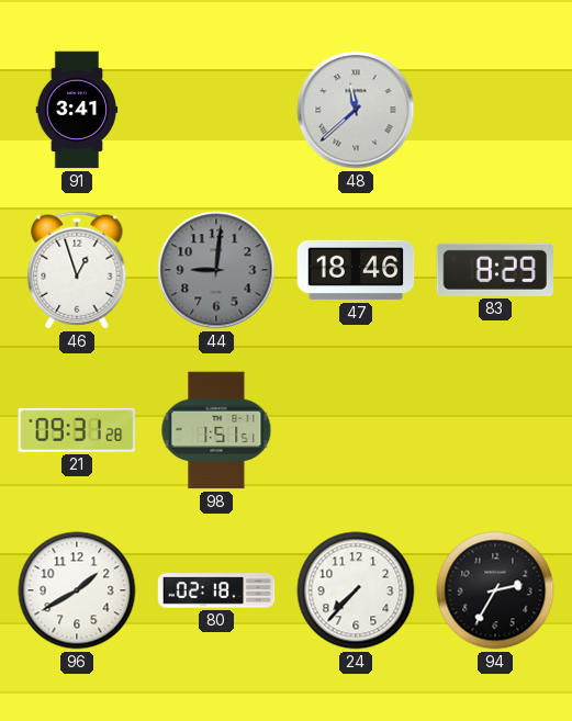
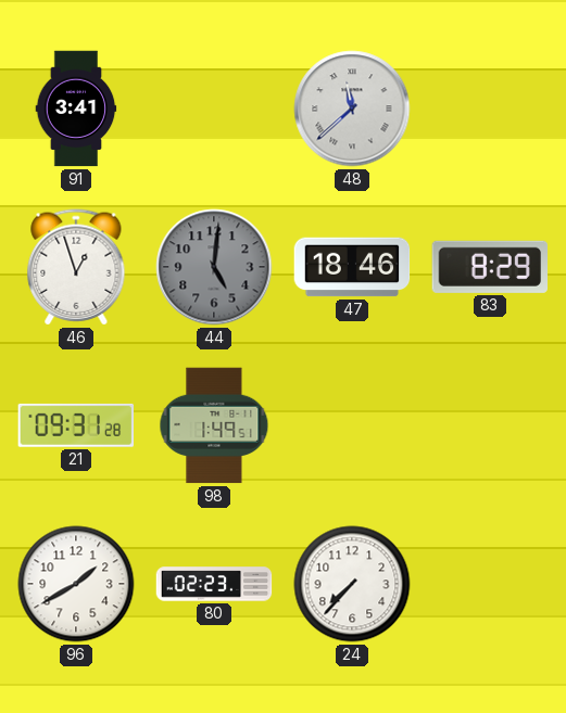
44: 9:01 -> 5:01 (214, 267)
98: 1:51 -> 1:49 (214, 425)
80: 02:18 -> 02:23 (214, 584)
94: 2:35 -> none (495, 590)
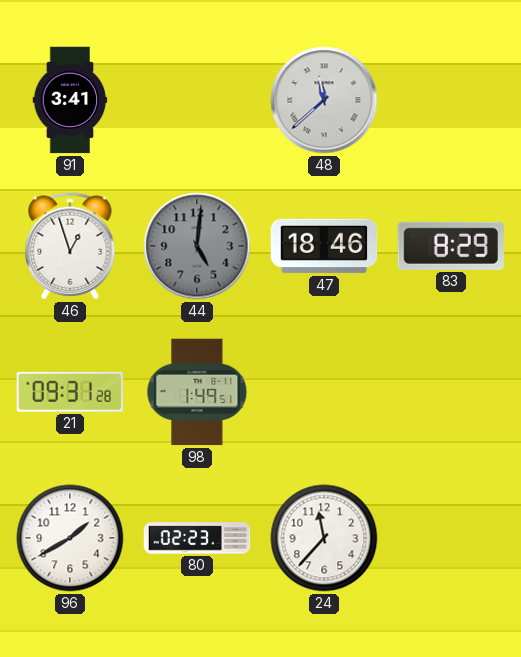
24: 7:37 -> 11:37 (324, 538)
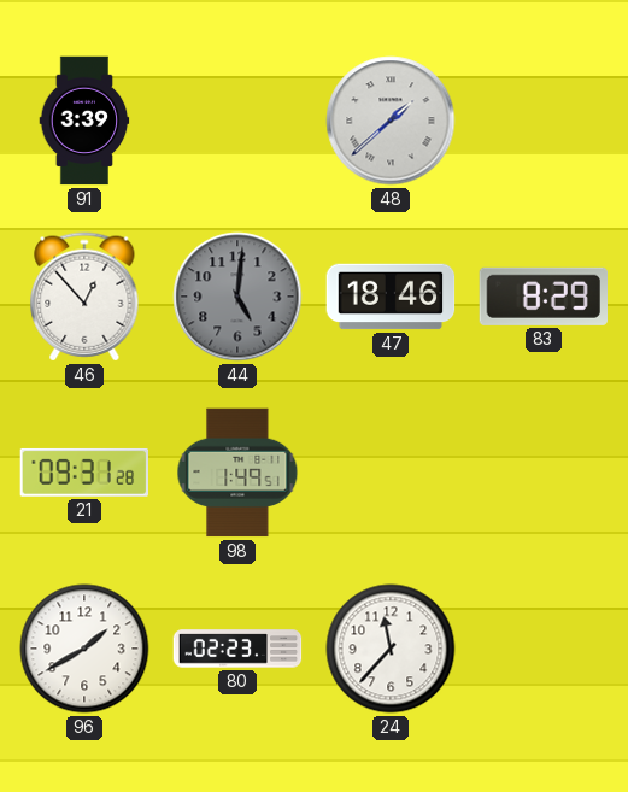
91: 3:41 -> 3:39 (84, 121)
48: 11:38 -> 1:38 (391, 121)
46: 12:57 -> 12:53 (84, 297)
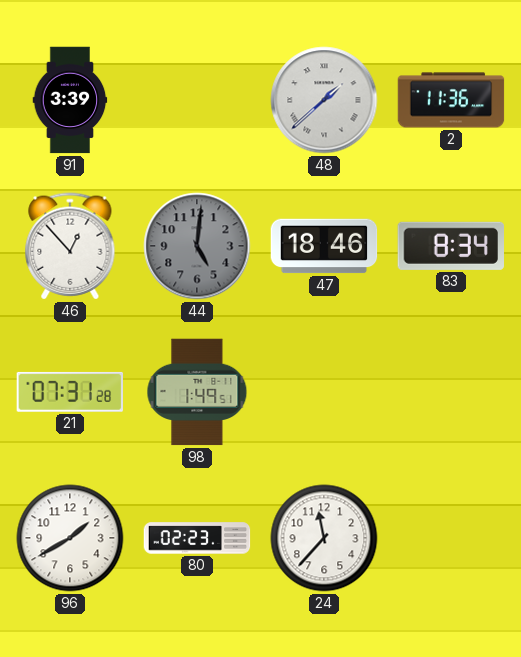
2: none -> 11:36 (451, 100)
83: 8:29 -> 8:34 (450, 246)
21: 09:31 -> 07:31 (69, 392)
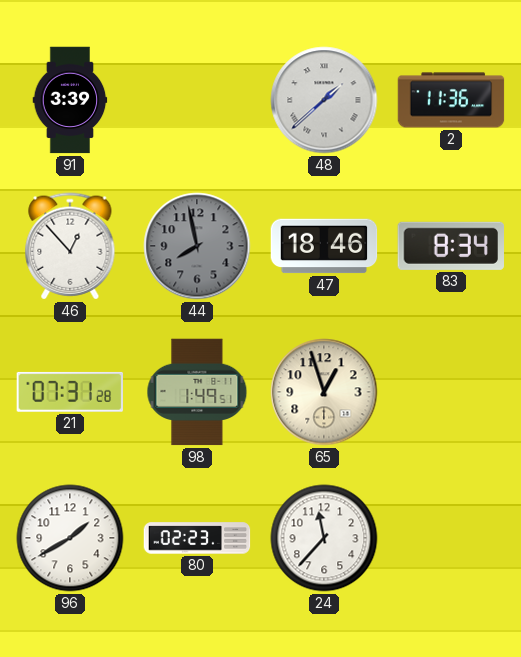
44: 5:01 -> 7:58 (197, 246)
65: none -> 12:57 (324, 392)
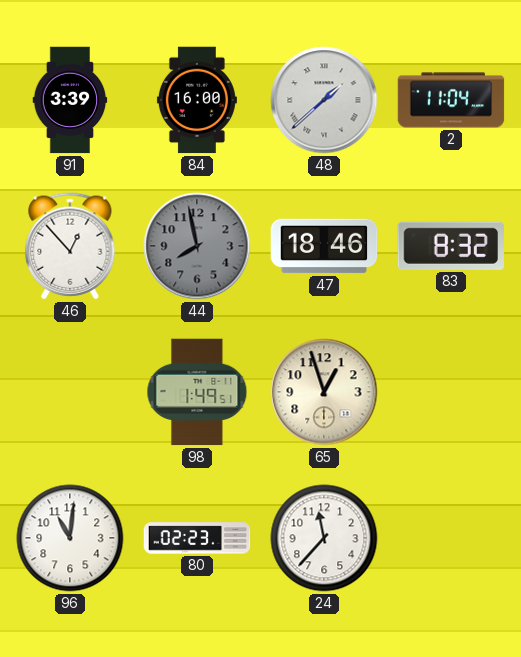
84: none -> 16:00 (197, 100)
2: 11:36 -> 11:04 (451, 100)
83: 8:34 -> 8:32 (450, 246)
21: 07:31 -> none (69, 392)
96: 1:40 -> 11:01 (70, 538)
